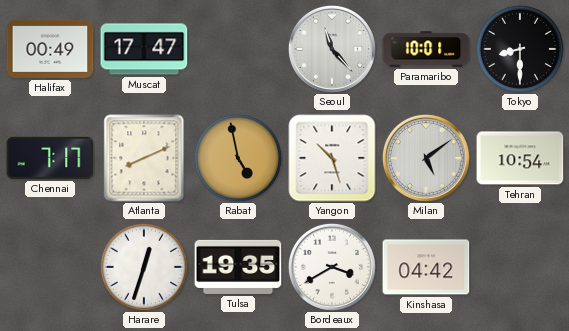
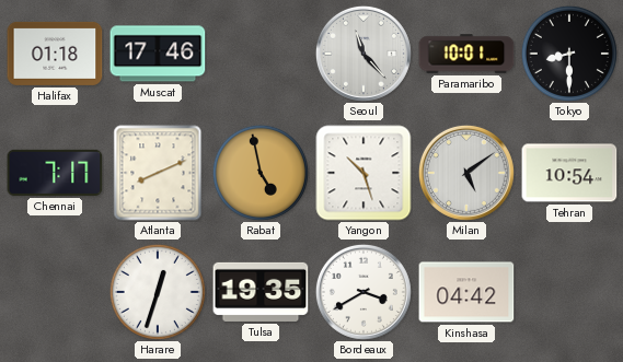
Halifax: 00:49 -> 01:18 (55, 54)
Muscat: 17:47 -> 17:46 (158, 54)
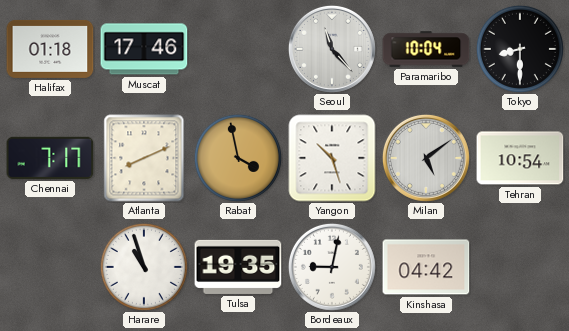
Paramaribo: 10:01 -> 10:04 (426, 49)
Rabat: 4:58 -> 3:58 (238, 158)
Harare: 12:33 -> 10:57 (144, 267)
Bordeaux: 3:40 -> 9:02 (332, 267)
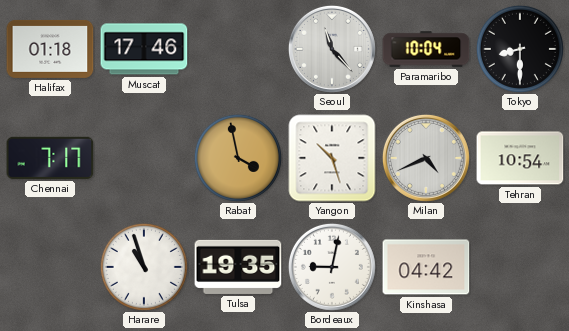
Atlanta: 8:11 -> none (144, 158)
Milan: 5:09 -> 4:41 (426, 158)
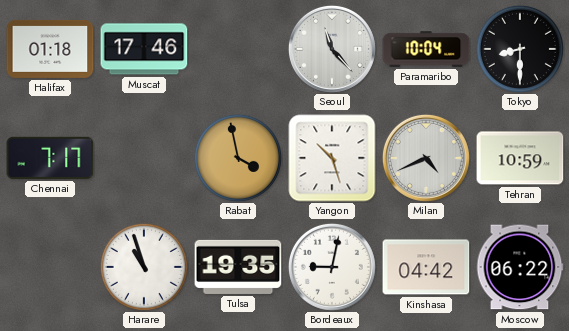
Tehran: 10:54 -> 10:59 (520, 158)
Moscow: none -> 06:22 (520, 267)
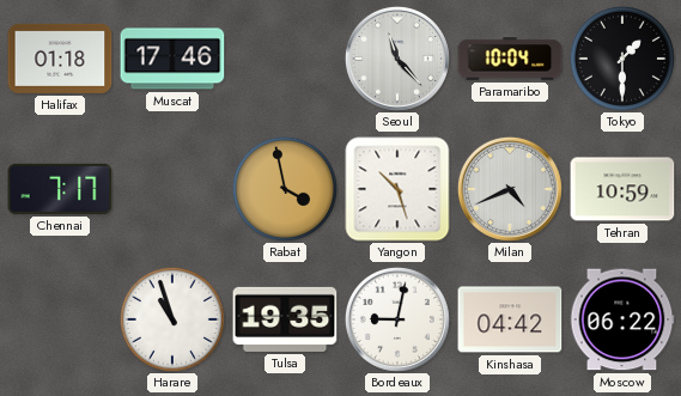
Tokyo: 8:30 -> 1:30 (622, 59)
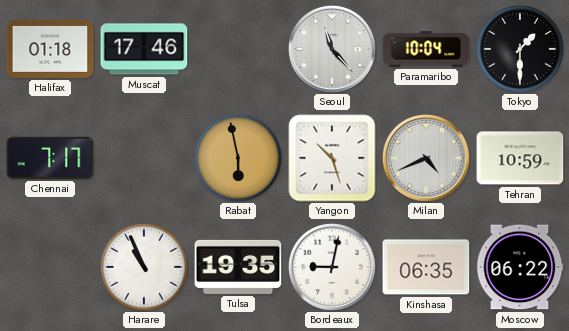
Rabat: 3:58 -> 5:58 (238, 158)
Harare: 10:57 -> 10:56 (144, 267)
Kinshasa: 04:42 -> 06:35 (426, 267)
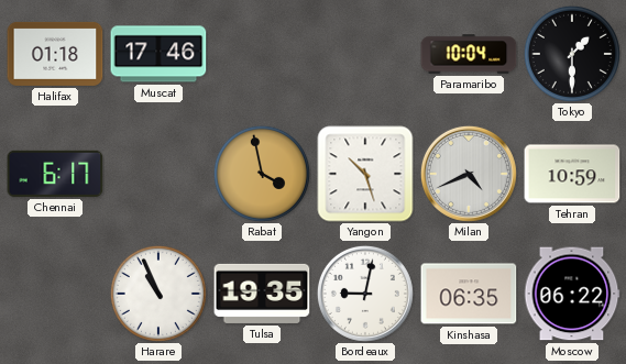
Seoul: 11:23 -> none (332, 49)
Chennai: 7:17 -> 6:17 (55, 174)
Rabat: 5:58 -> 3:58 (262, 174)
